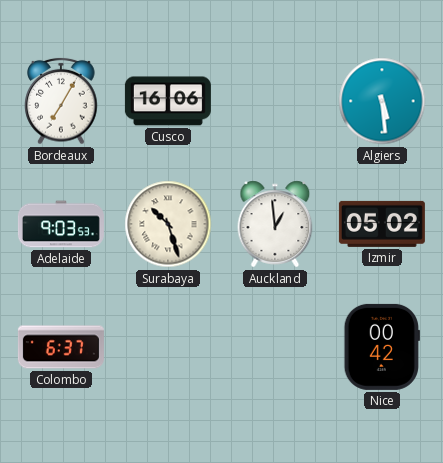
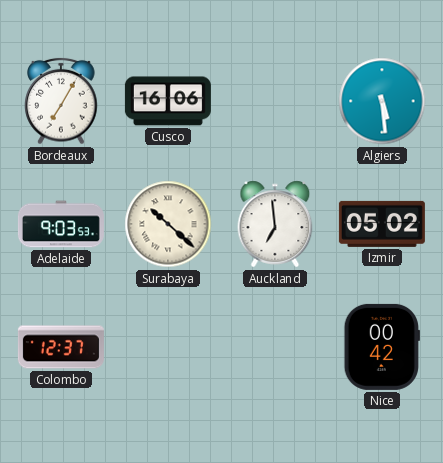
Surabaya: 10:27 -> 10:22 (168, 224)
Auckland: 12:59 -> 6:59 (275, 224)
Colombo: 6:37 -> 12:37 (61, 347)
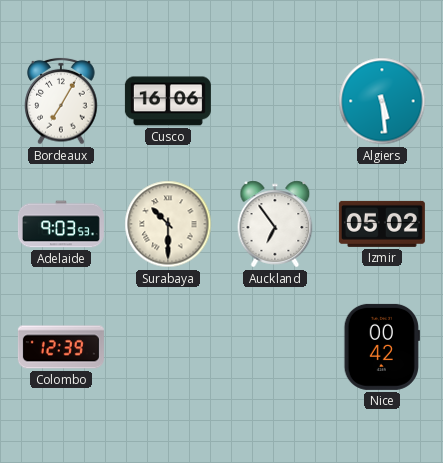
Surabaya: 10:22 -> 10:30 (168, 224)
Auckland: 6:59 -> 6:54 (275, 224)
Colombo: 12:37 -> 12:39 (61, 347)
